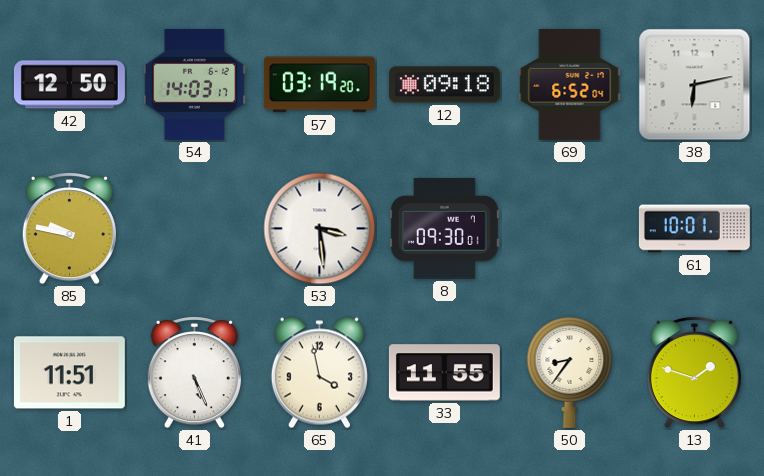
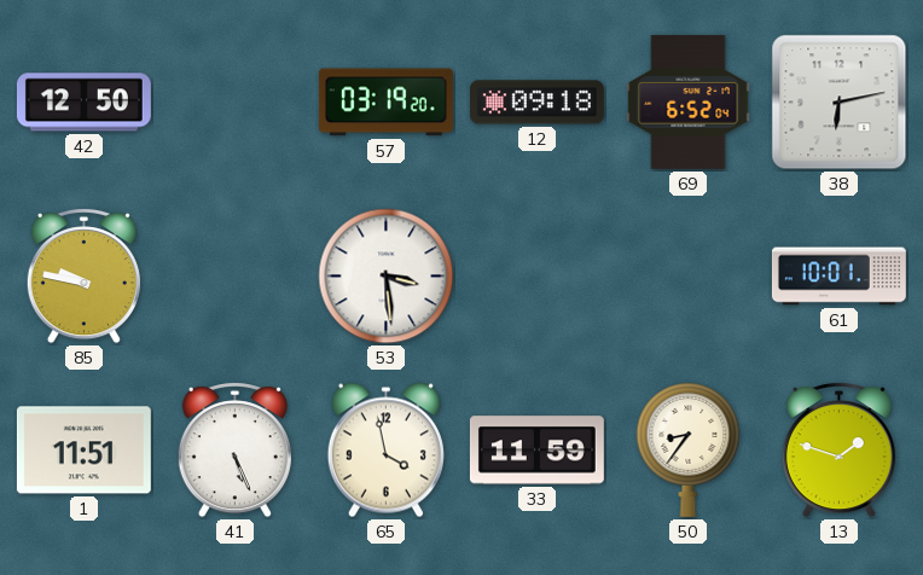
54: 14:03 -> none (194, 84)
8: 09:30 -> none (444, 229)
33: 11:55 -> 11:59 (536, 451)
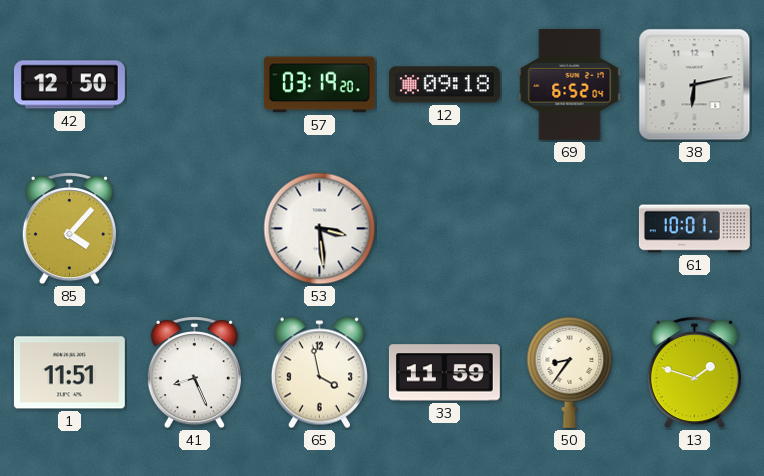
85: 9:47 -> 4:07 (69, 229)
41: 5:26 -> 8:26 (194, 373)
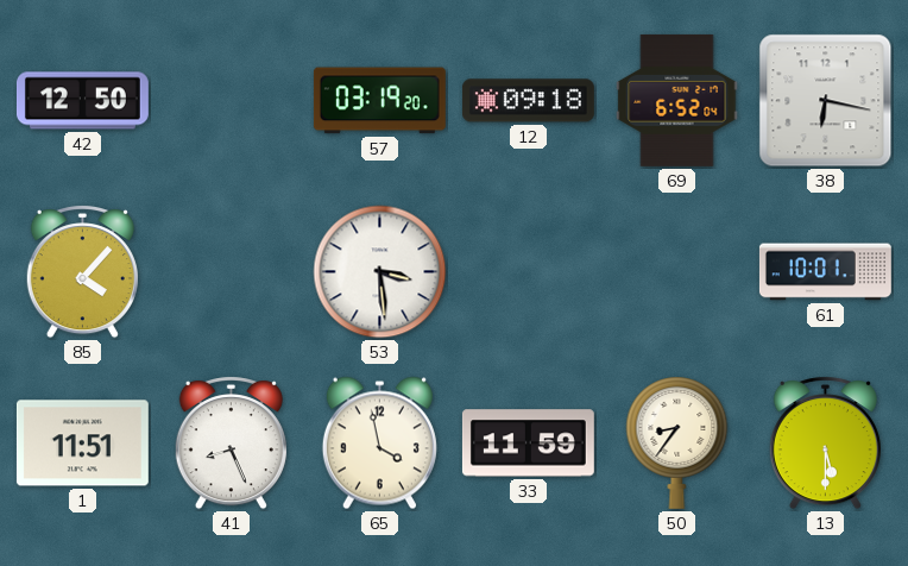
38: 6:13 -> 6:17 (826, 101)
13: 1:48 -> 5:30 (825, 444)
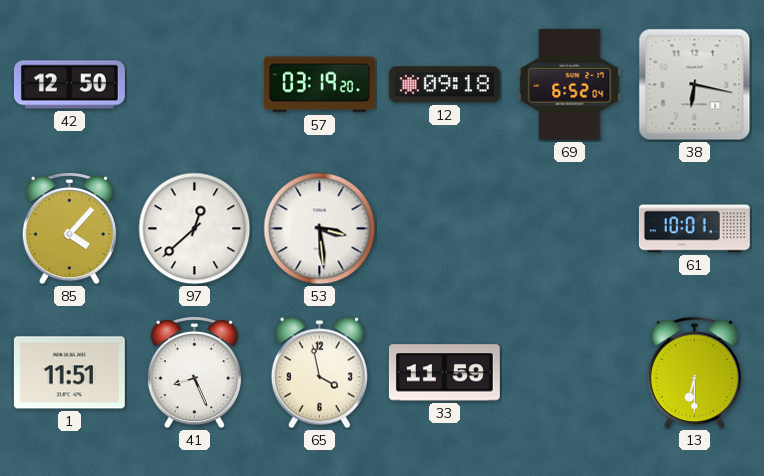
97: none -> 12:38 (195, 229)
50: 8:36 -> none (677, 442)
13: 5:30 -> 6:30 (694, 373)
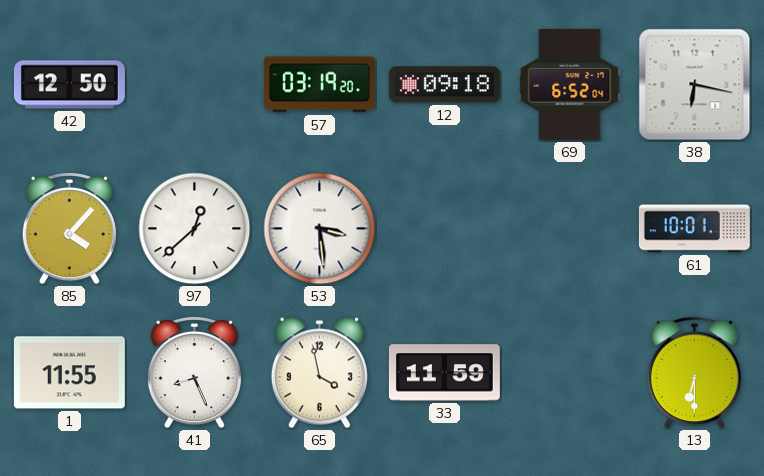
1: 11:51 -> 11:55 (69, 373)
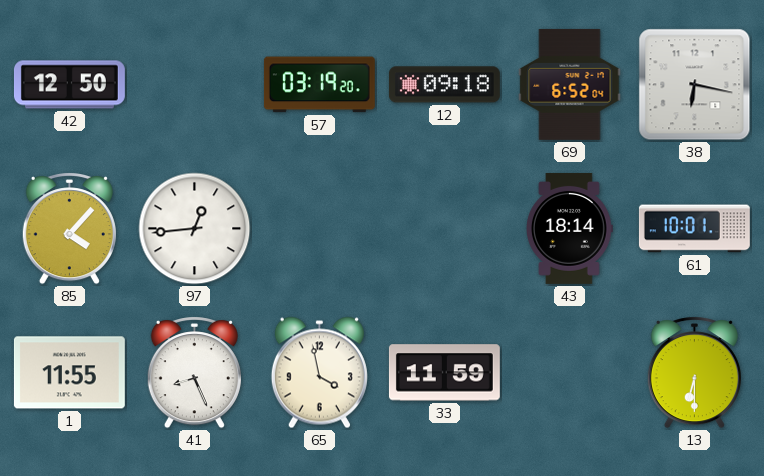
97: 12:38 -> 12:44 (195, 229)
53: 3:29 -> none (320, 229)
43: none -> 18:14 (570, 228)
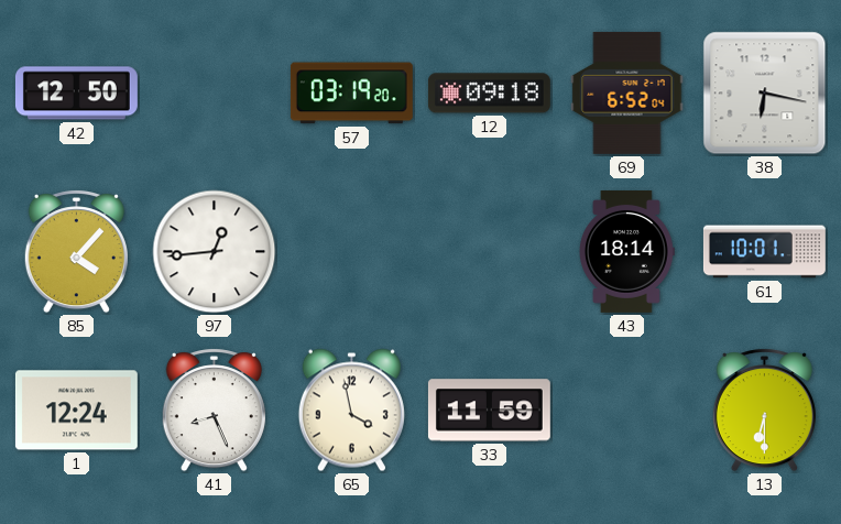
1: 11:55 -> 12:24 (76, 411)
